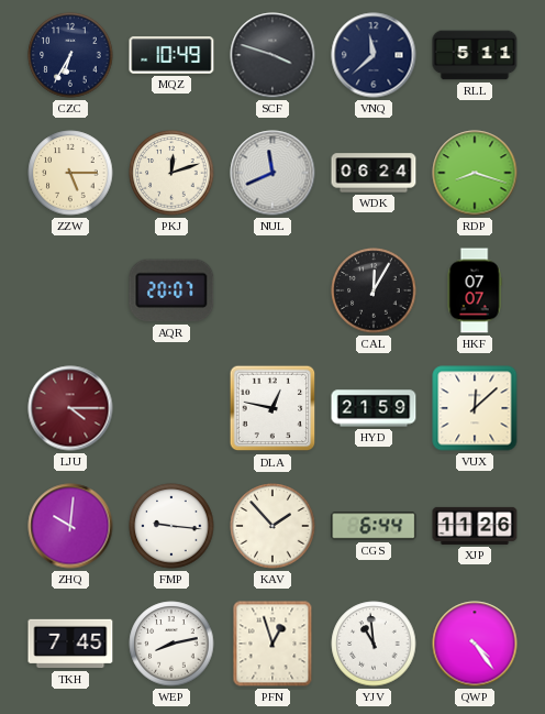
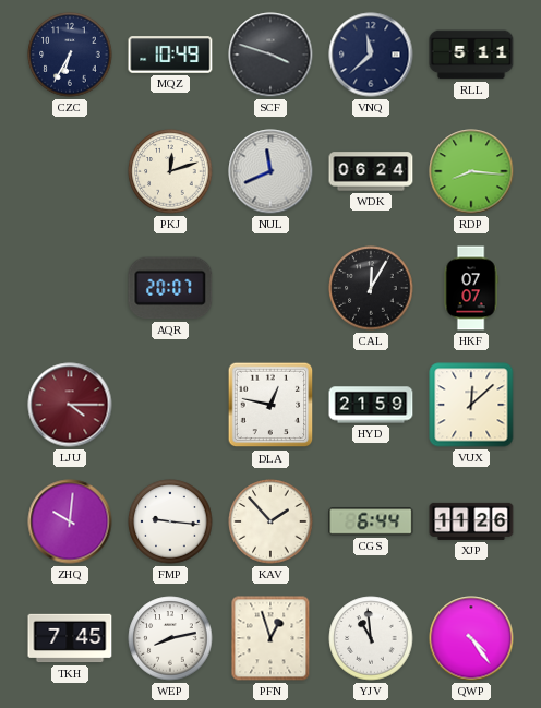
ZZW: 5:15 -> none (70, 173)
RDP: 8:18 -> 8:16 (471, 171)
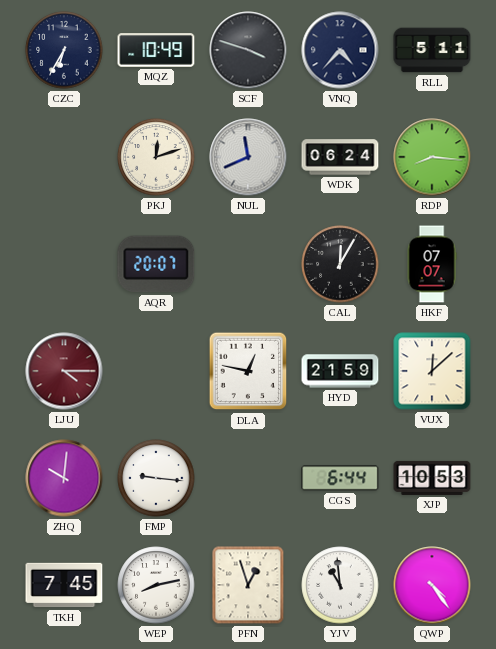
VNQ: 11:38 -> 4:37 (340, 50)
KAV: 1:53 -> none (270, 521)
XJP: 11:26 -> 10:53 (432, 478)
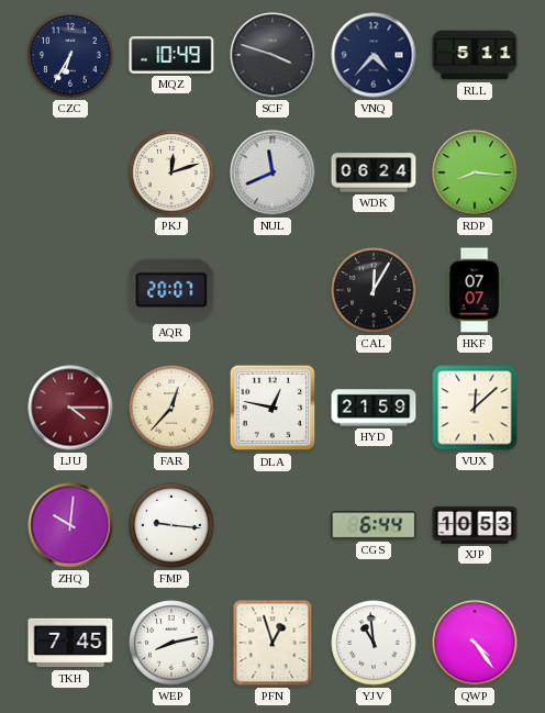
FAR: none -> 12:37 (171, 408)
